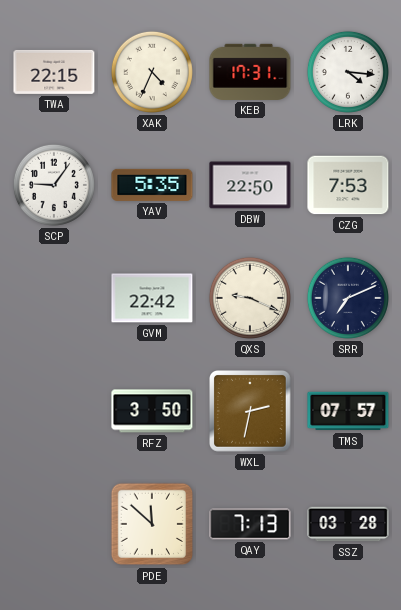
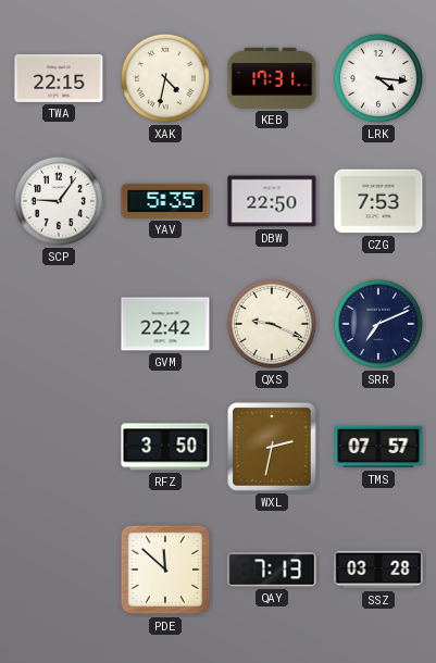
XAK: 4:34 -> 4:32 (165, 78)
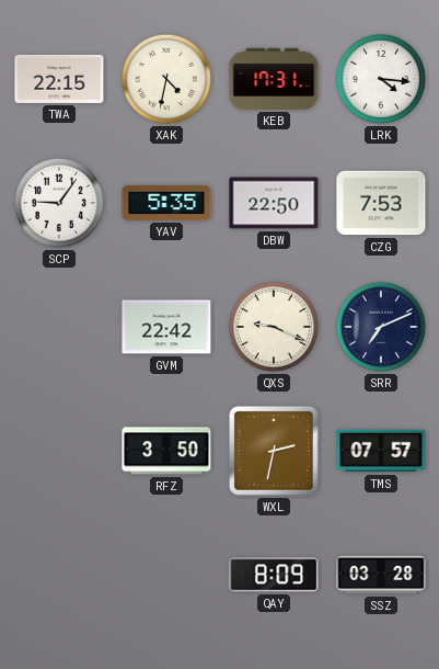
PDE: 11:52 -> none (165, 570)
QAY: 7:13 -> 8:09 (274, 575)
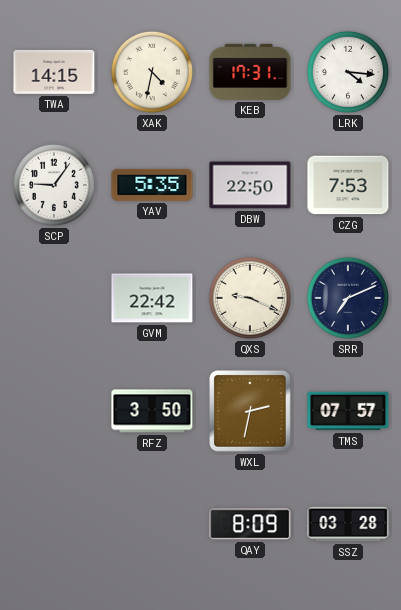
TWA: 22:15 -> 14:15 (54, 72)
